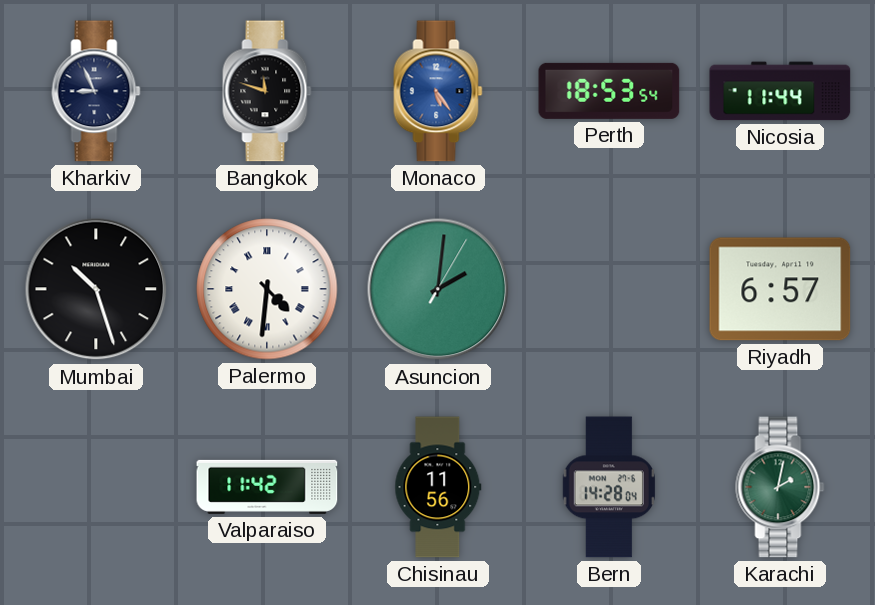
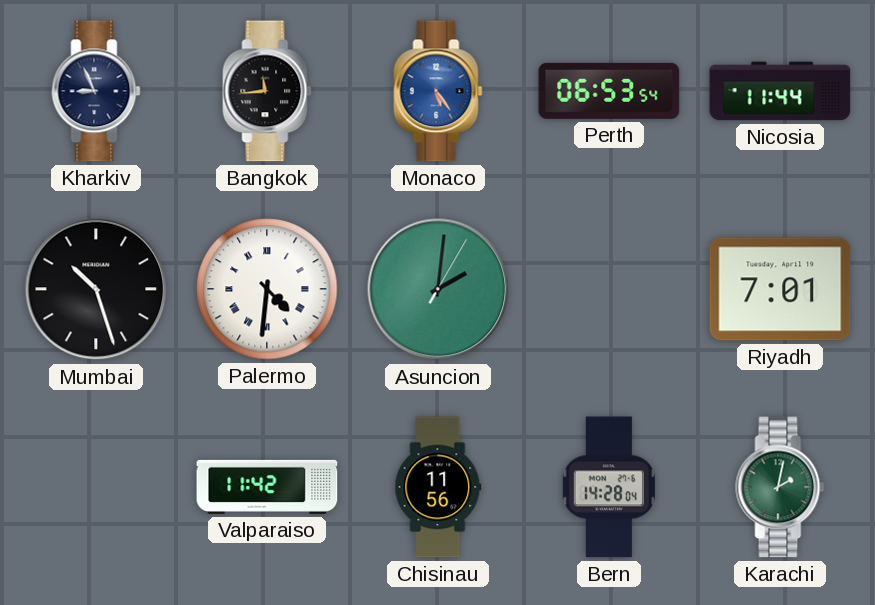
Bangkok: 11:48 -> 11:44 (267, 91)
Perth: 18:53 -> 06:53 (609, 91)
Riyadh: 6:57 -> 7:01 (780, 289)
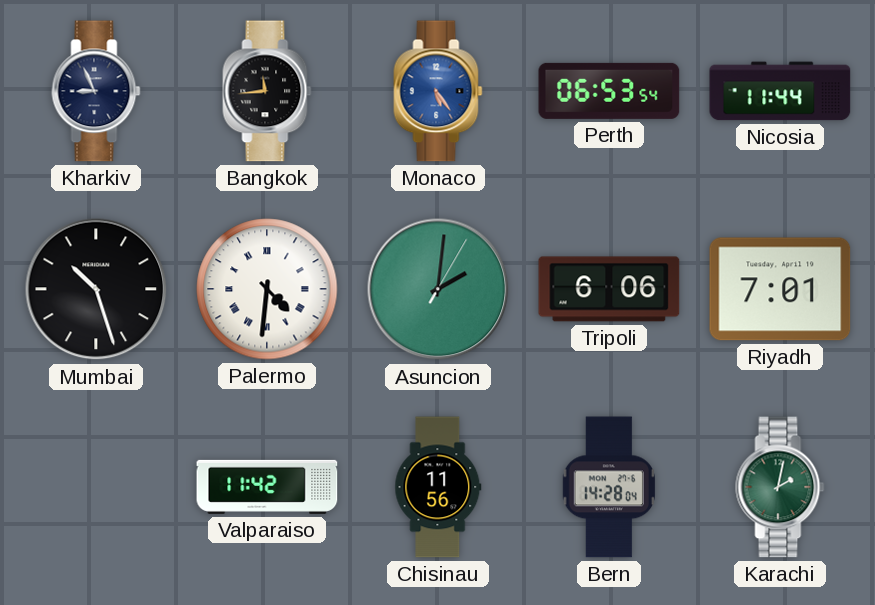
Tripoli: none -> 6:06 (609, 289)
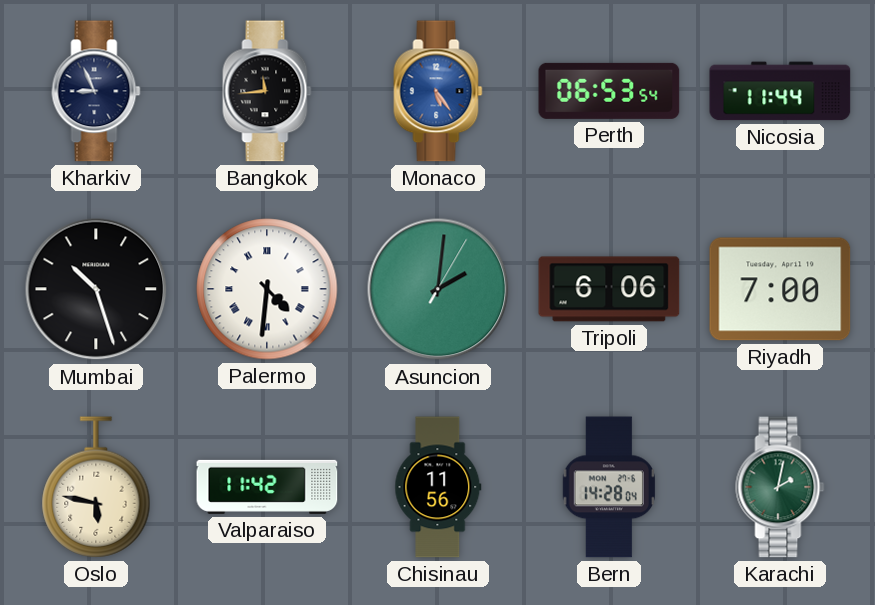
Riyadh: 7:01 -> 7:00 (780, 289)
Oslo: none -> 5:47 (96, 487)
